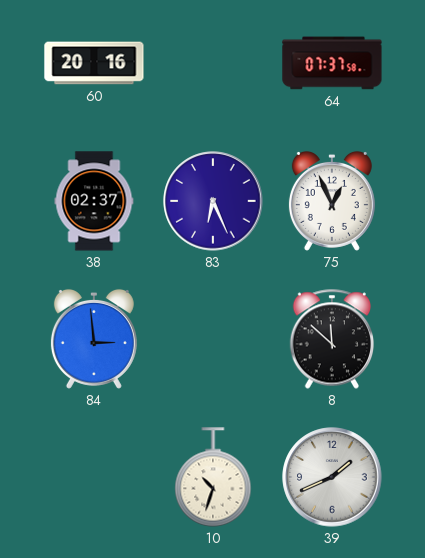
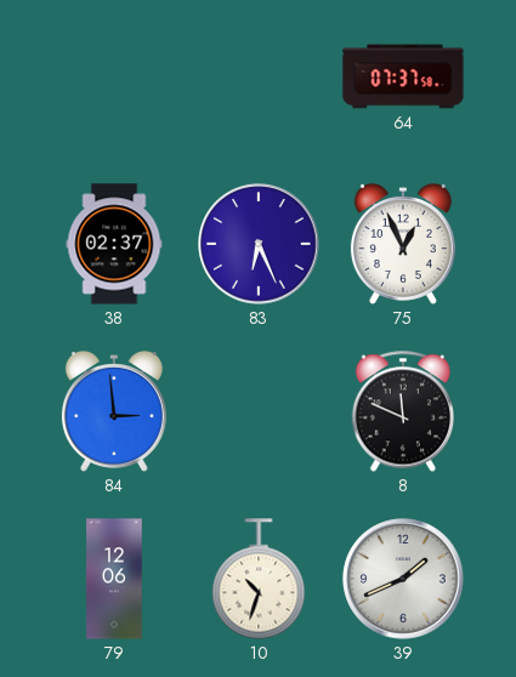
60: 20:16 -> none (94, 63)
8: 11:52 -> 11:49 (402, 411)
79: none -> 12:06 (114, 579)
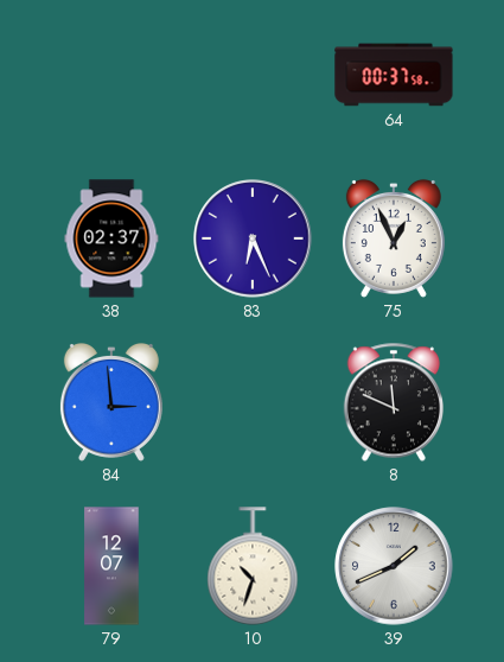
64: 07:37 -> 00:37 (394, 75)
79: 12:06 -> 12:07 (111, 566)
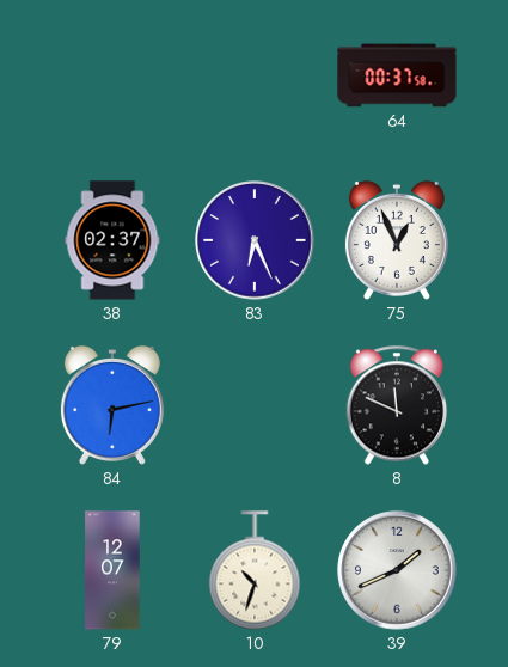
84: 2:59 -> 6:13 (112, 405)
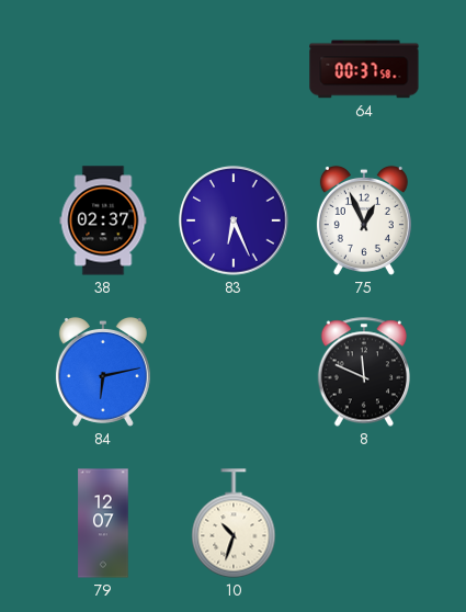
39: 1:41 -> none (397, 570)
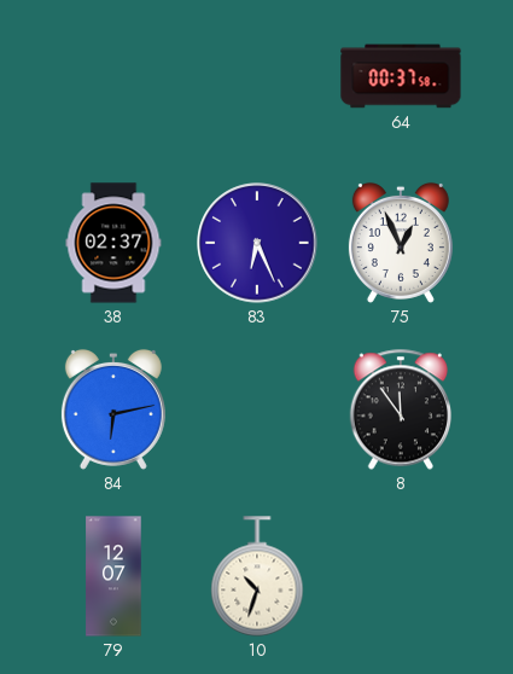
8: 11:49 -> 11:54 (400, 409)
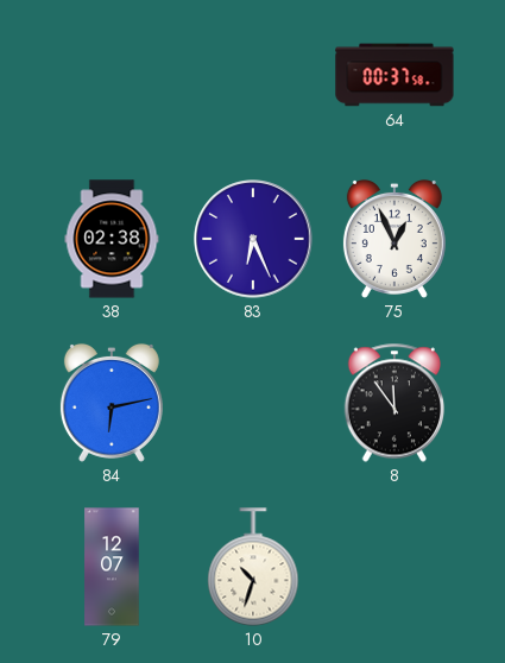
38: 02:37 -> 02:38 (112, 239)
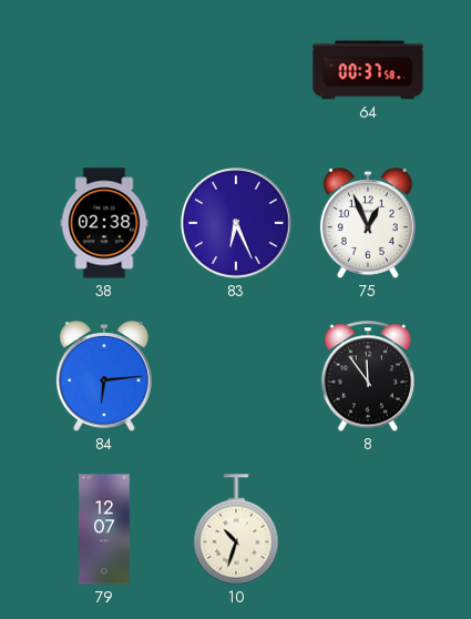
84: 6:13 -> 6:14 (104, 376)
